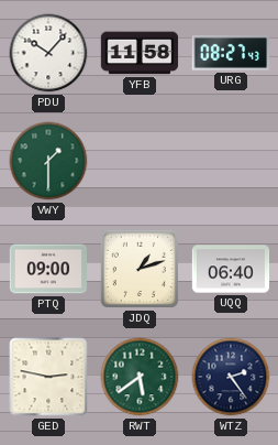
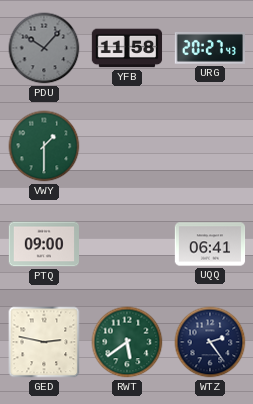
PDU dial: white -> grey (44, 48)
URG: 08:27 -> 20:27 (209, 48)
JDQ: 1:12 -> none (140, 269)
UQQ: 06:40 -> 06:41 (210, 244)
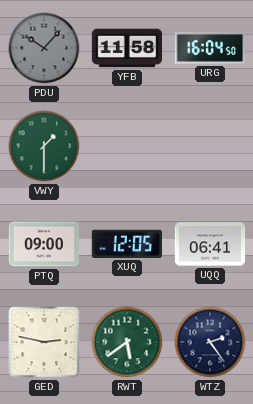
URG: 20:27 -> 16:04 (209, 48)
XUQ: none -> 12:05 (127, 244)
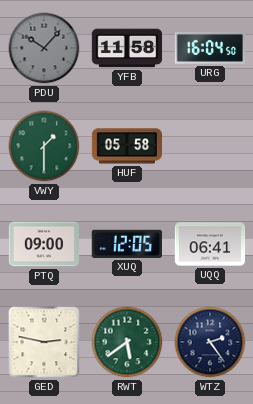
HUF: none -> 05:58 (127, 146)
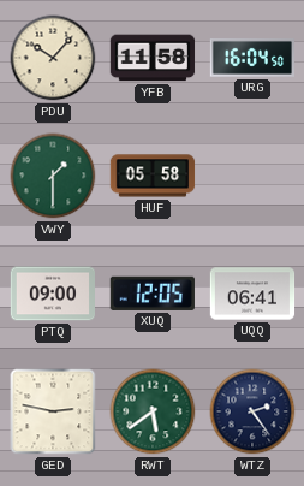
PDU dial: grey -> cream (53, 58)
